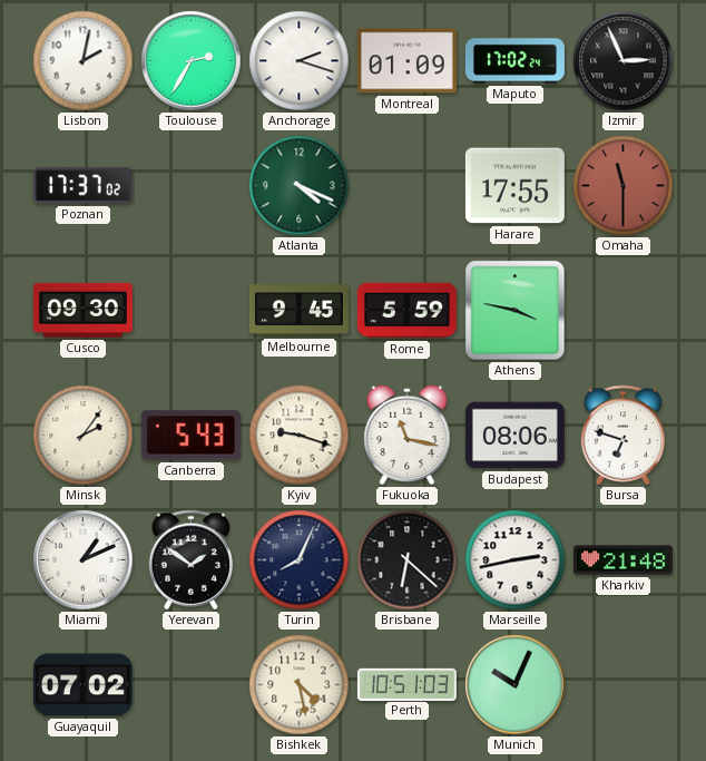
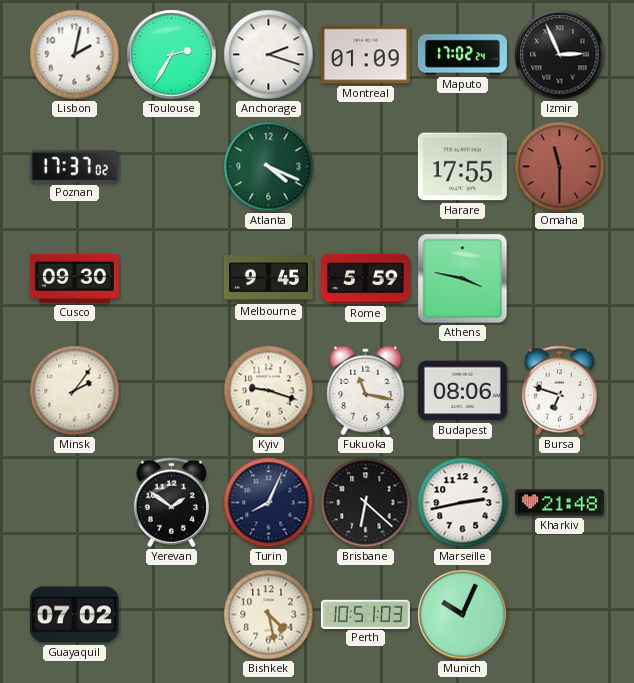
Canberra: 5:43 -> none (190, 436)
Miami: 1:11 -> none (84, 560)
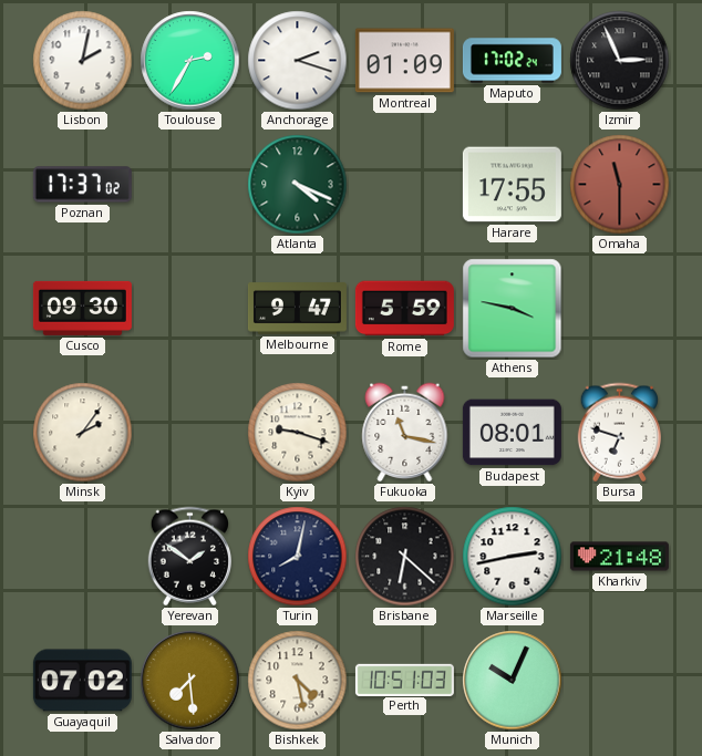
Melbourne: 9:45 -> 9:47 (297, 309)
Budapest: 08:06 -> 08:01 (512, 433)
Turin: 8:04 -> 8:02 (298, 557)
Salvador: none -> 7:29 (190, 681)
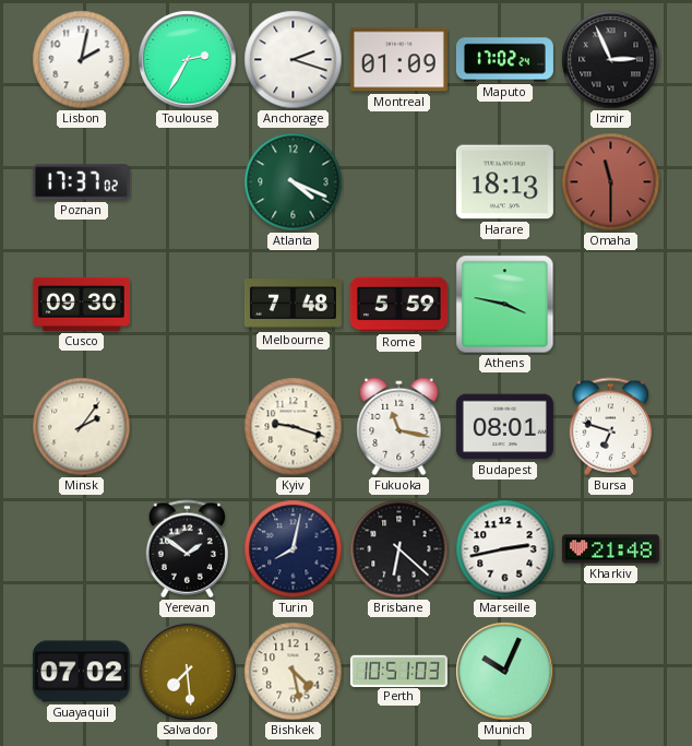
Harare: 17:55 -> 18:13 (504, 182)
Melbourne: 9:47 -> 7:48 (293, 305)
